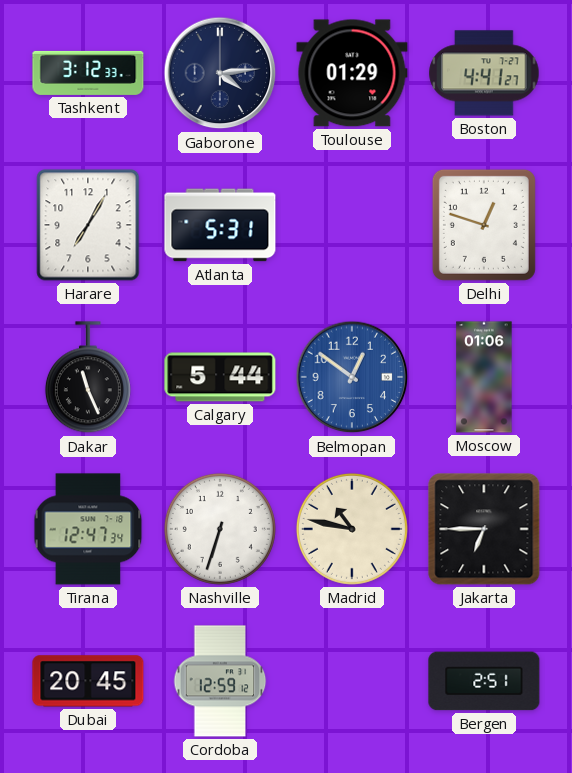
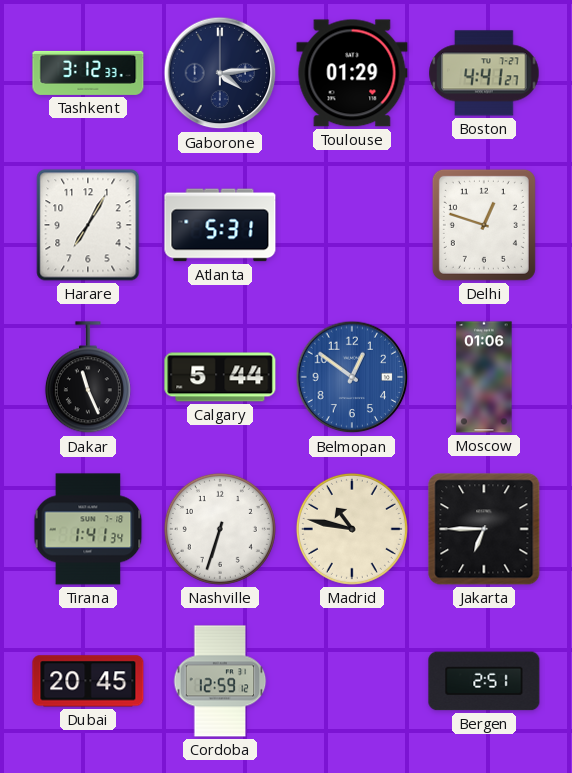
Tirana: 12:47 -> 1:41 (88, 529)
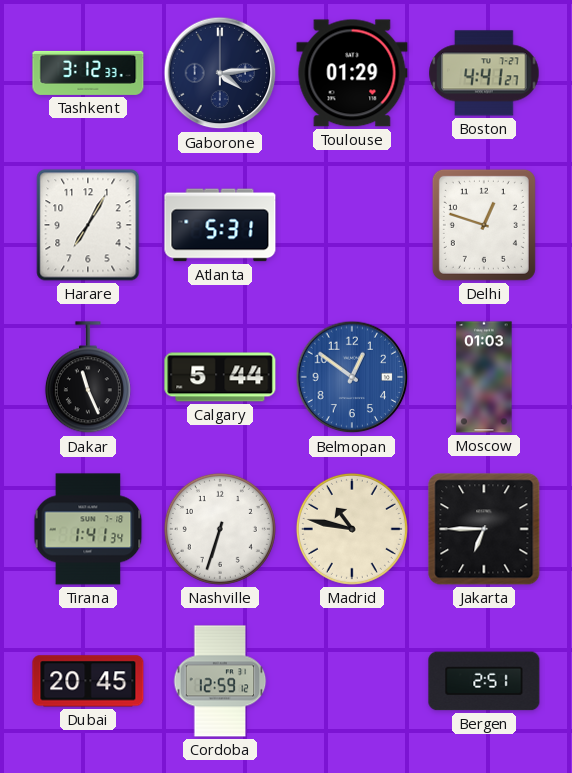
Moscow: 01:06 -> 01:03 (484, 377)
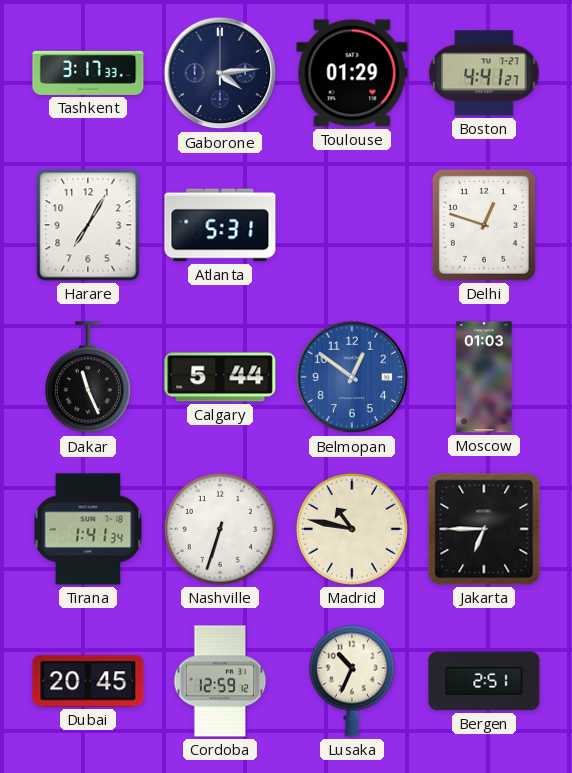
Tashkent: 3:12 -> 3:17 (88, 73)
Lusaka: none -> 10:34 (352, 681)
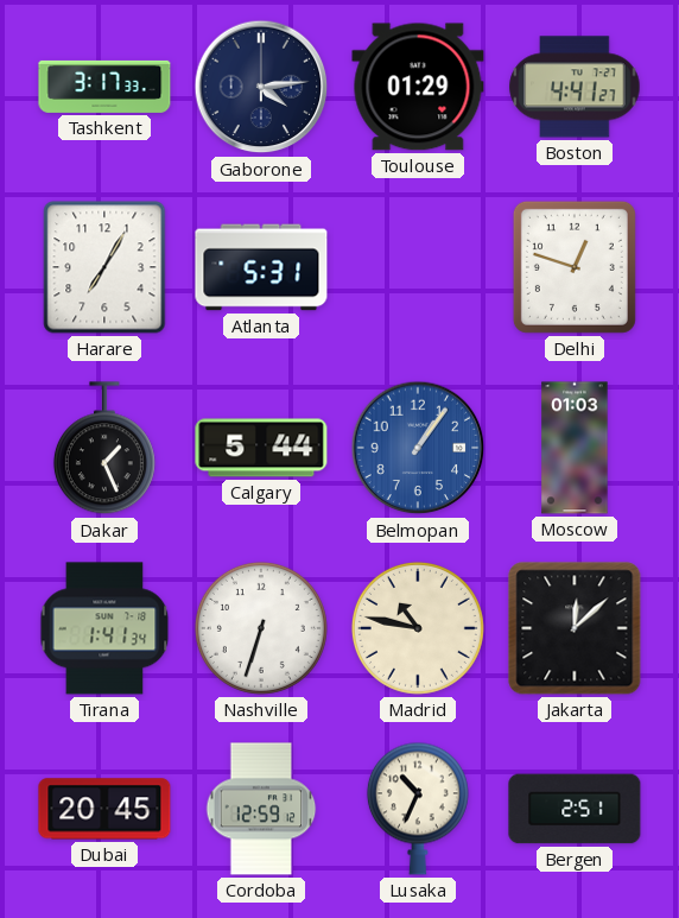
Dakar: 11:26 -> 1:26 (104, 449)
Belmopan: 12:51 -> 1:06 (418, 448)
Jakarta: 6:45 -> 12:08 (575, 628)
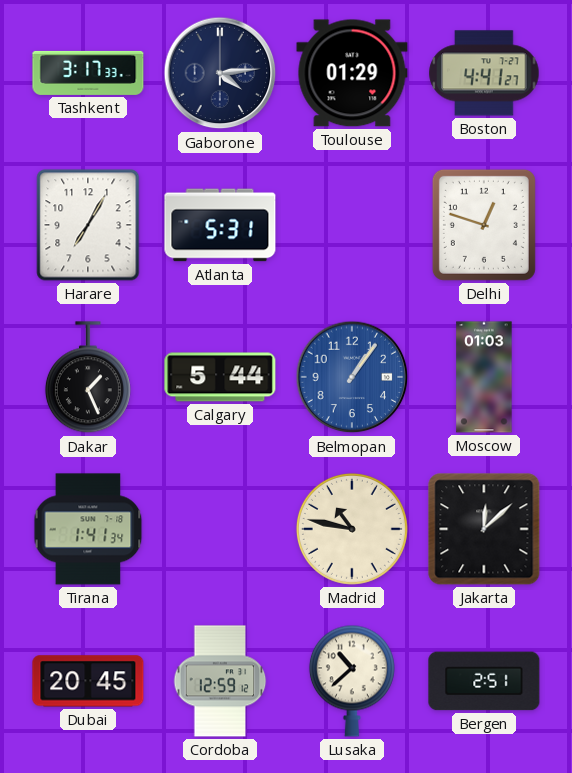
Nashville: 6:33 -> none (261, 628)
Lusaka: 10:34 -> 10:38 (352, 681)
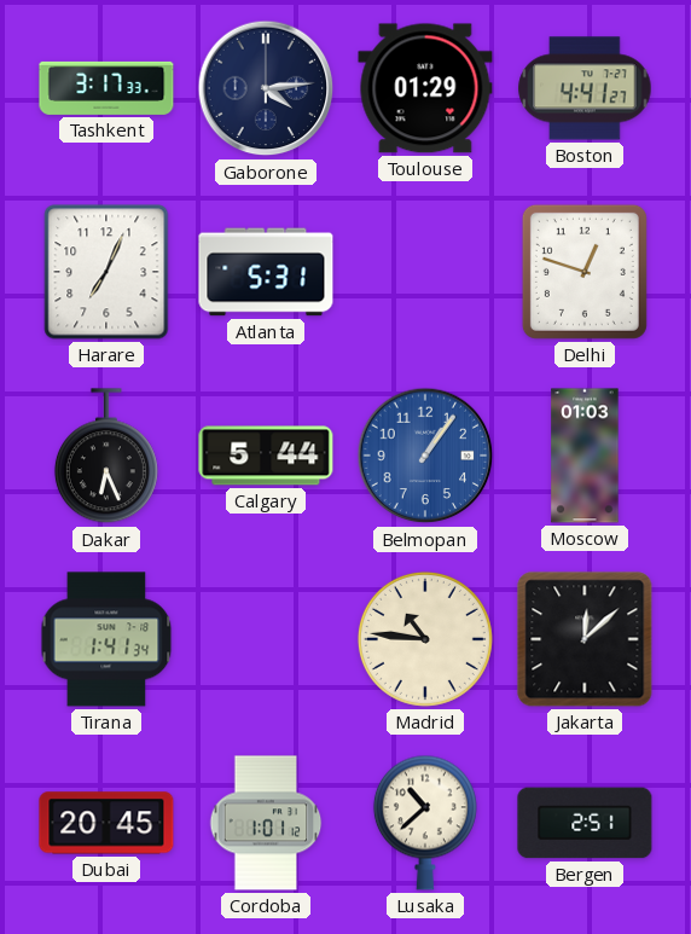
Harare: 7:05 -> 7:04 (106, 272)
Dakar: 1:26 -> 6:26 (106, 457)
Madrid: 10:47 -> 10:46 (425, 639)
Cordoba: 12:59 -> 1:01 (266, 823)
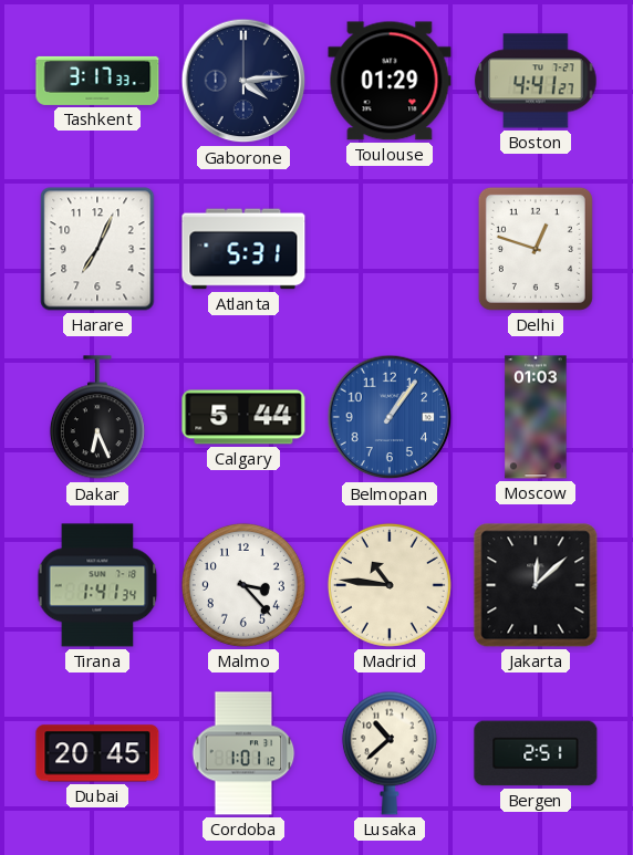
Malmo: none -> 3:23 (243, 585)
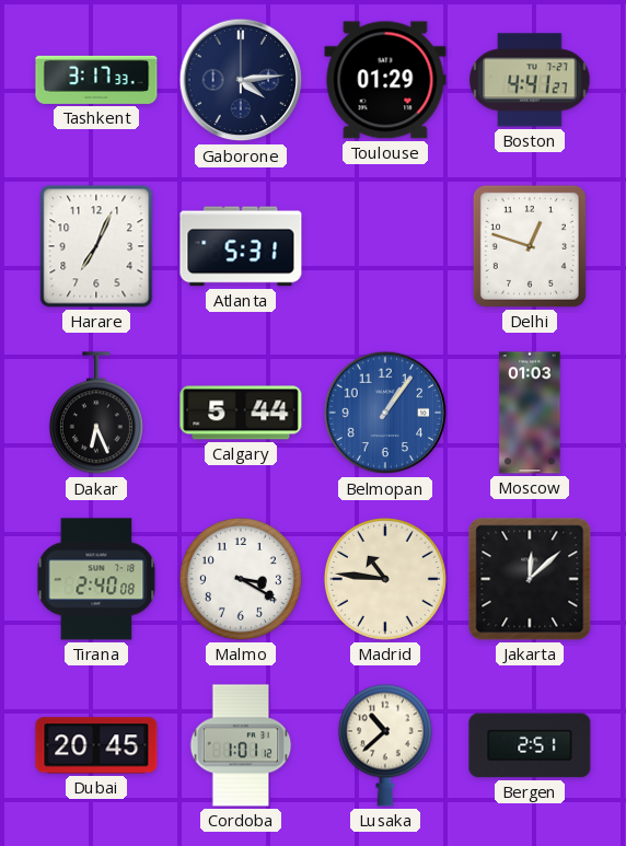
Tirana: 1:41 -> 2:40 (96, 579)
Malmo: 3:23 -> 3:20 (241, 579)
